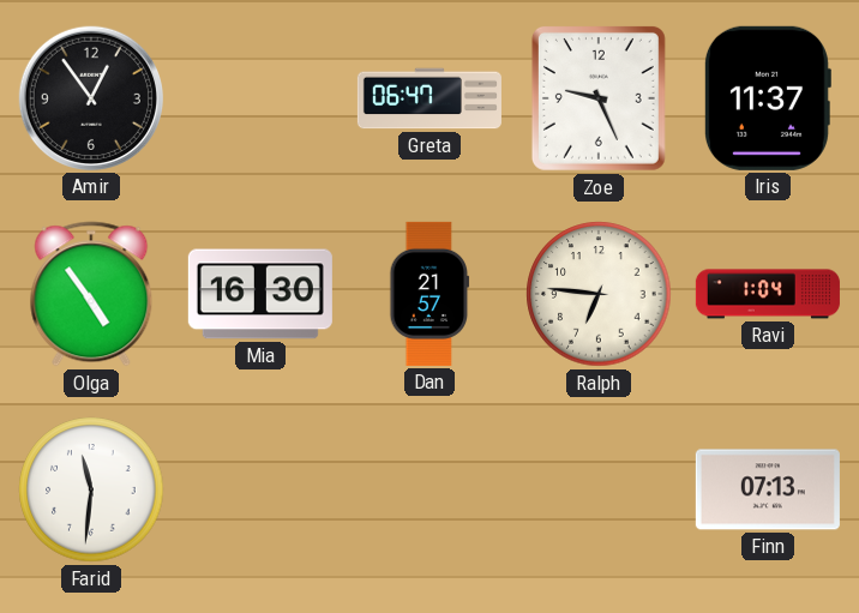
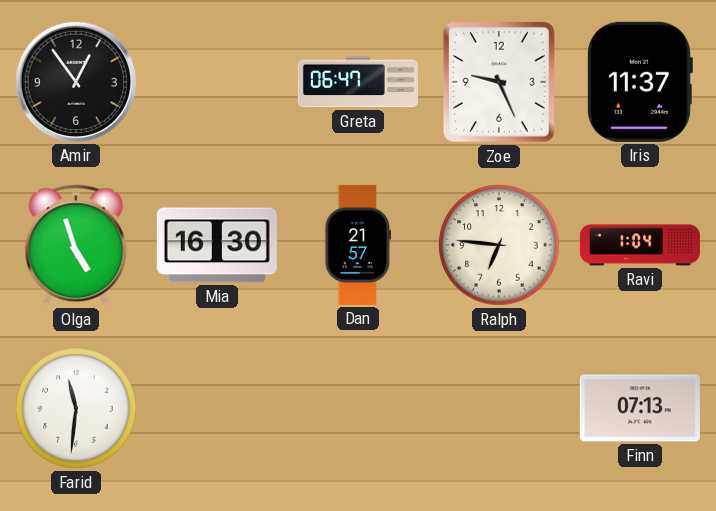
Olga: 4:54 -> 4:57 (76, 245)
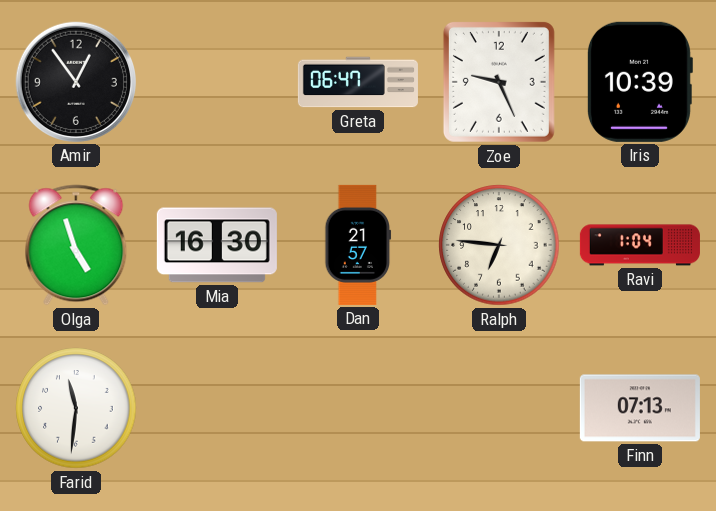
Iris: 11:37 -> 10:39 (639, 82)
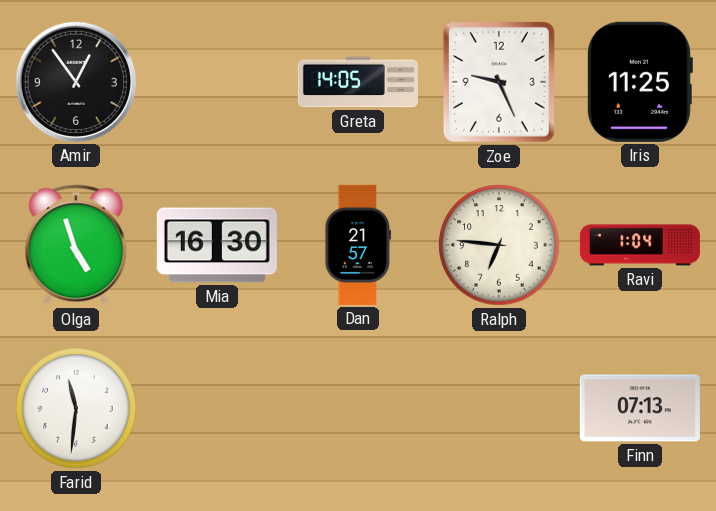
Greta: 06:47 -> 14:05 (358, 82)
Iris: 10:39 -> 11:25 (639, 82)
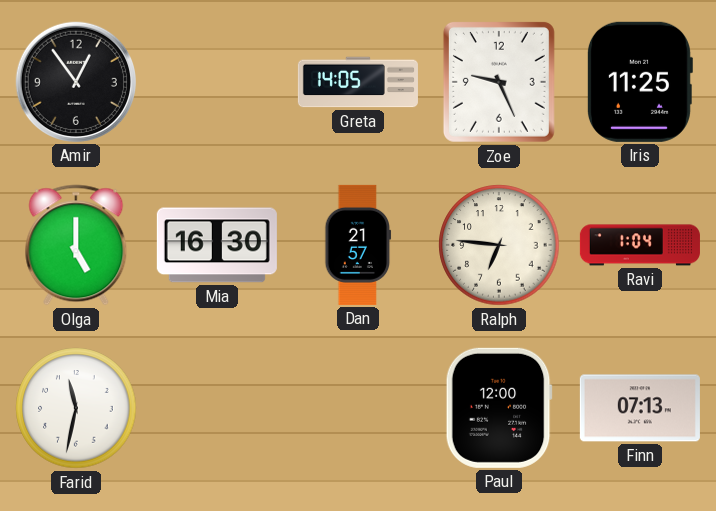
Olga: 4:57 -> 5:00 (76, 245)
Farid: 11:31 -> 11:32 (76, 408)
Paul: none -> 12:00 (499, 408)
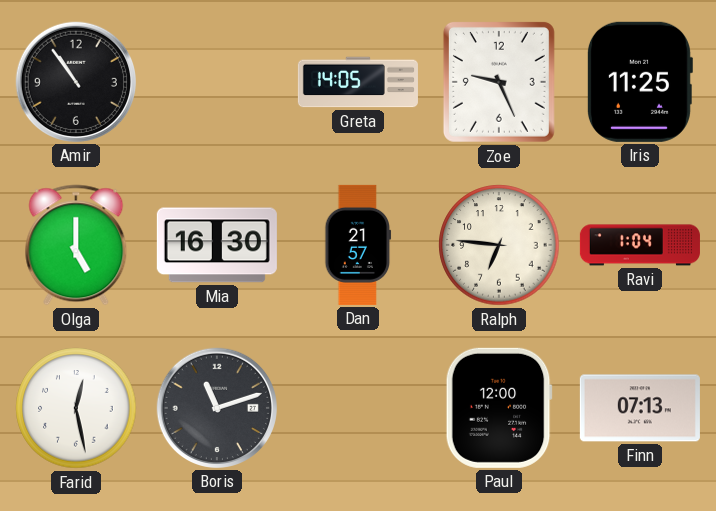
Amir: 12:54 -> 10:54 (76, 82)
Farid: 11:32 -> 12:28 (76, 408)
Boris: none -> 11:12 (217, 408)
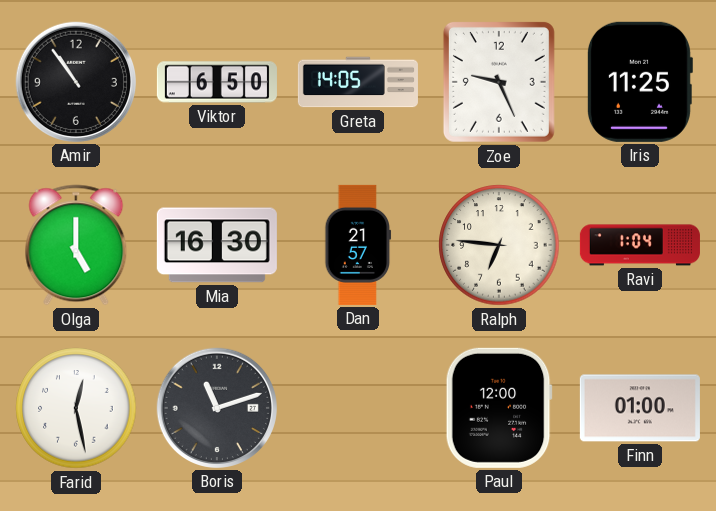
Viktor: none -> 6:50 (217, 82)
Finn: 07:13 -> 01:00 (640, 408)
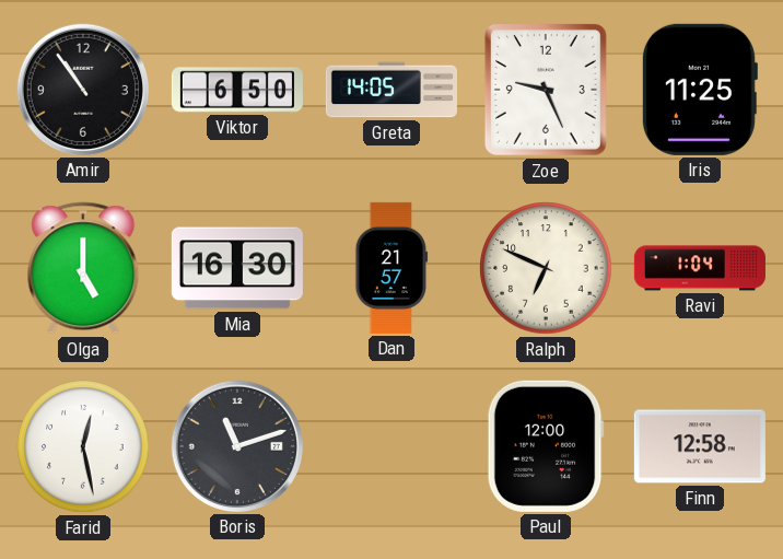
Ralph: 6:46 -> 6:49 (546, 268)
Finn: 01:00 -> 12:58 (700, 446)
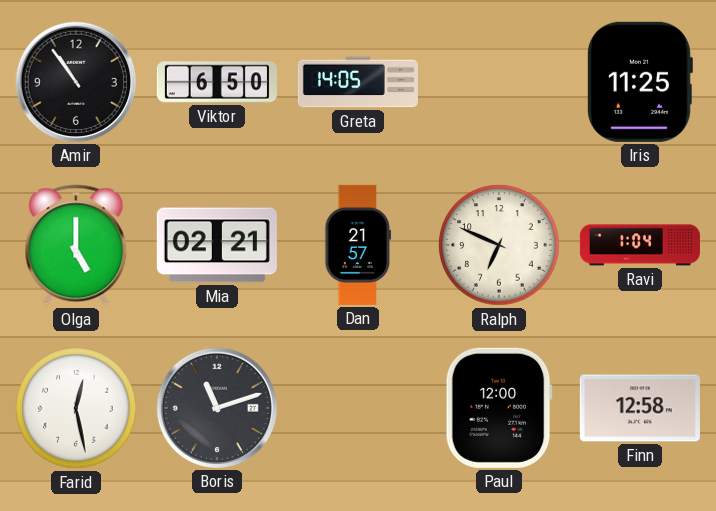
Zoe: 9:26 -> none (546, 90)
Mia: 16:30 -> 02:21 (217, 245)
